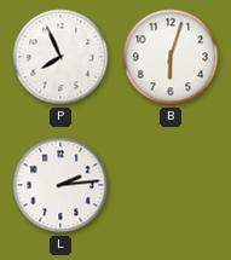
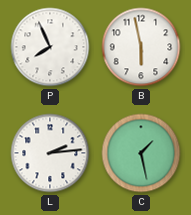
B: 6:03 -> 5:58 (141, 47)
C: none -> 1:28 (141, 153)
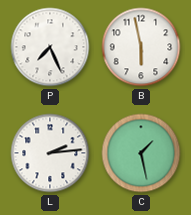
P: 7:56 -> 7:26 (50, 47)
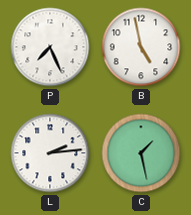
B: 5:58 -> 4:58 (141, 47)
